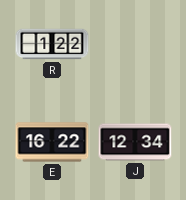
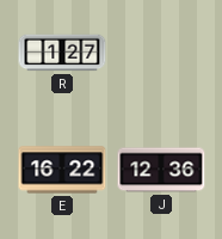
R: 1:22 -> 1:27 (62, 53)
J: 12:34 -> 12:36 (161, 170)
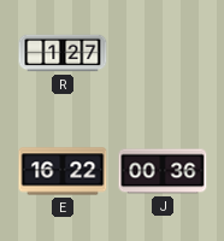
J: 12:36 -> 00:36 (163, 171)
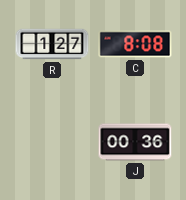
C: none -> 8:08 (135, 44)
E: 16:22 -> none (63, 171)
